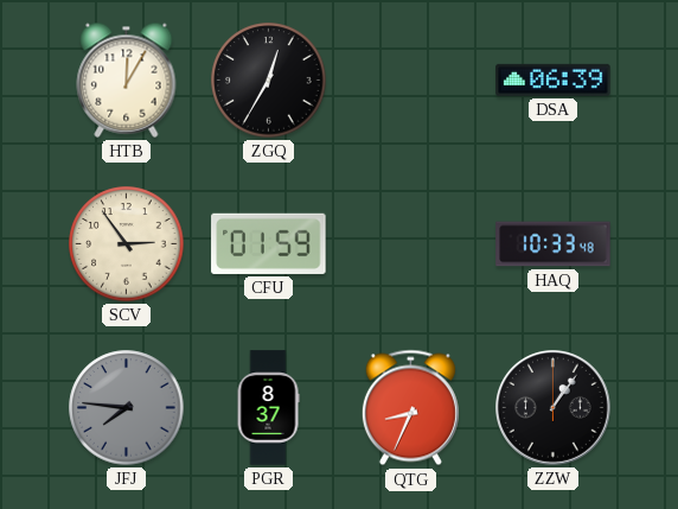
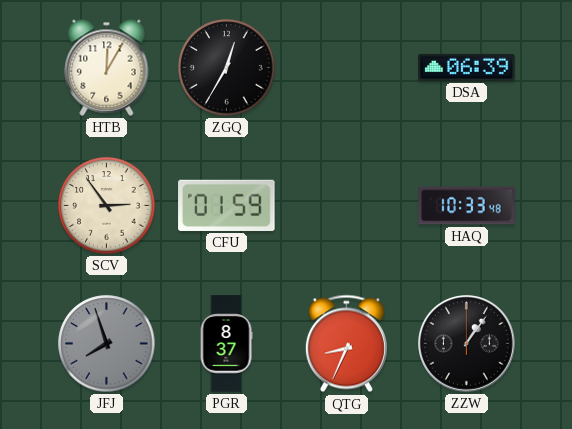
JFJ: 7:46 -> 7:57 (107, 344)
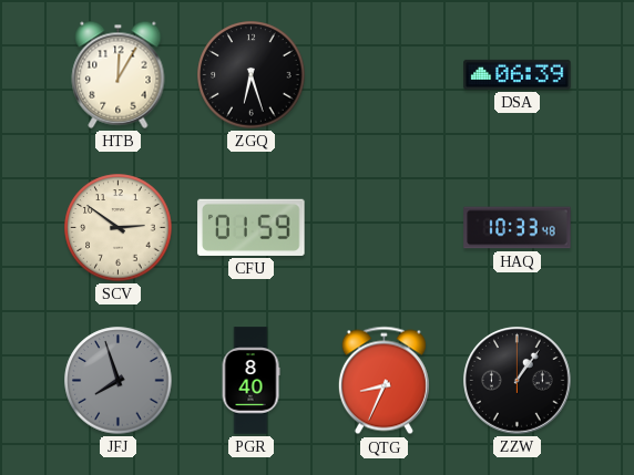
ZGQ: 12:35 -> 6:27 (252, 75)
SCV: 2:54 -> 2:51 (119, 228)
PGR: 8:37 -> 8:40 (250, 381)
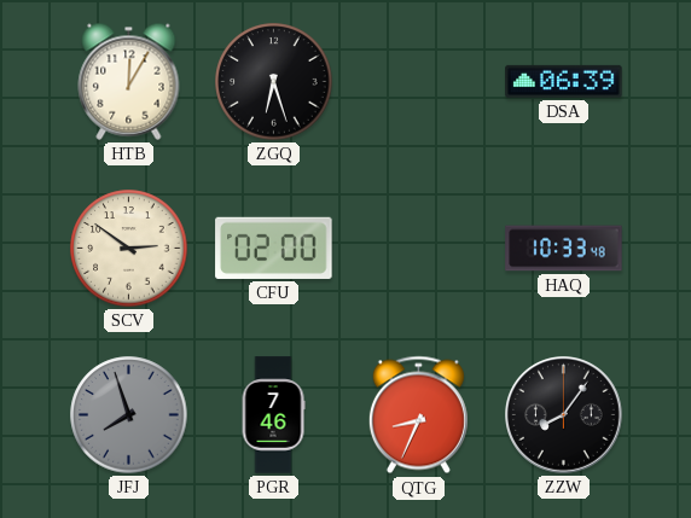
CFU: 01:59 -> 02:00 (274, 248)
PGR: 8:40 -> 7:46 (273, 415)
ZZW: 1:06 -> 8:06 (564, 415)
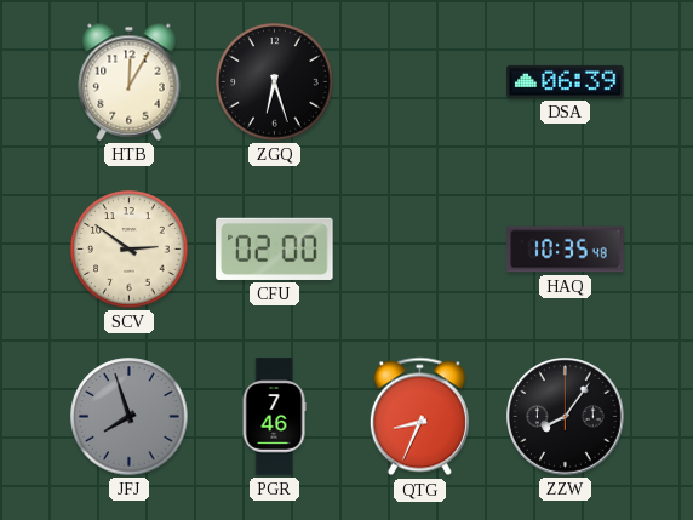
HAQ: 10:33 -> 10:35 (566, 250)
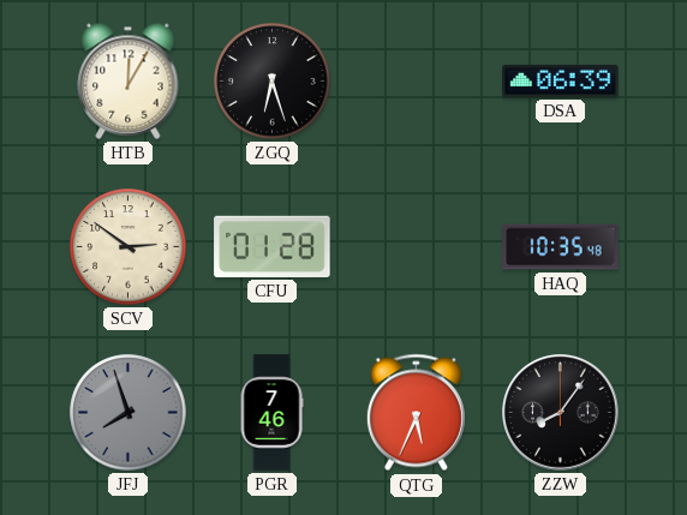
CFU: 02:00 -> 01:28 (273, 246)
QTG: 8:34 -> 5:34 (416, 413)
